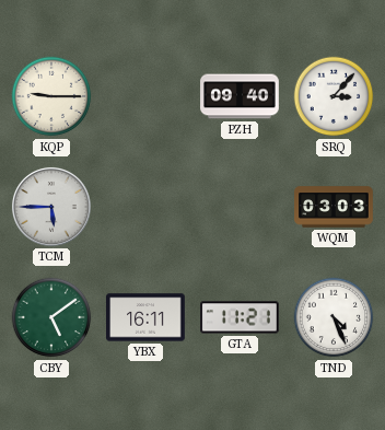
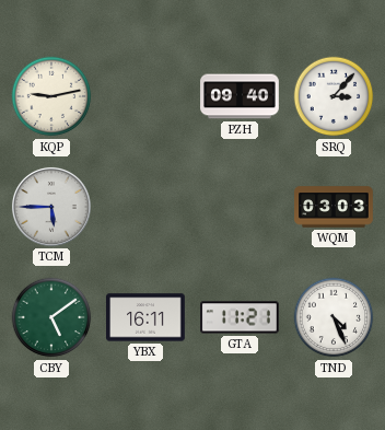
KQP: 9:15 -> 9:13 (51, 96)
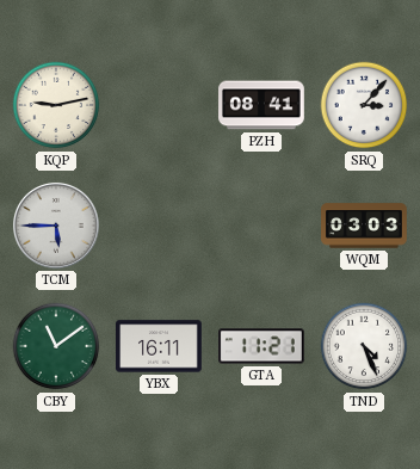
PZH: 09:40 -> 08:41 (261, 105)
CBY: 5:09 -> 11:09 (56, 346)
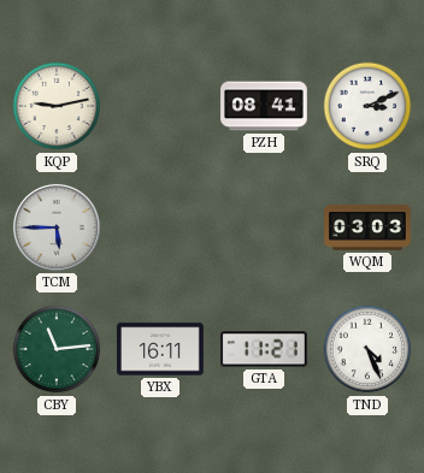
SRQ: 3:07 -> 3:11 (367, 106)
CBY: 11:09 -> 11:14 (57, 349)
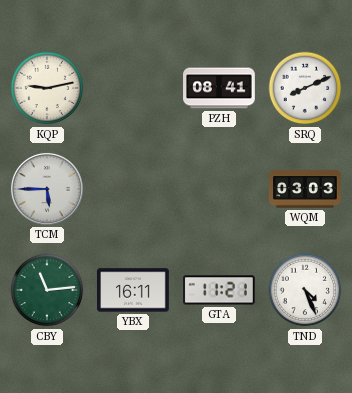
SRQ: 3:11 -> 8:11 (305, 88)
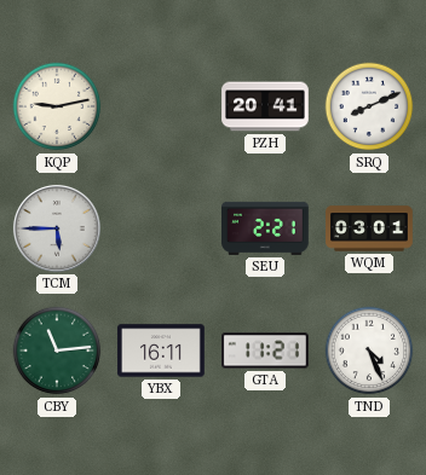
PZH: 08:41 -> 20:41 (265, 106)
SEU: none -> 2:21 (266, 228)
WQM: 03:03 -> 03:01 (369, 228)
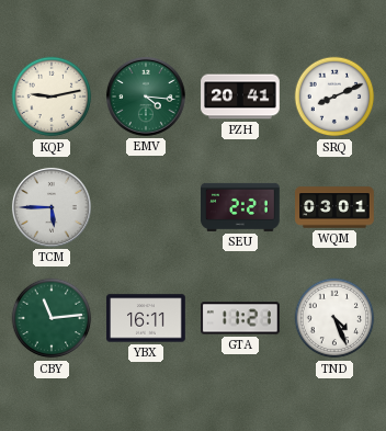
EMV: none -> 4:16 (146, 97)
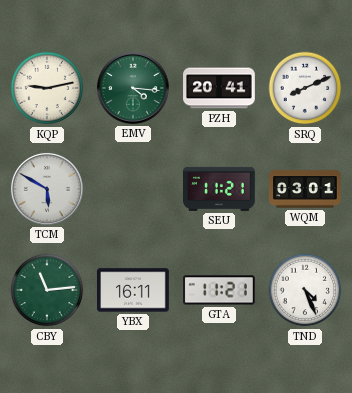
TCM: 5:45 -> 5:50 (47, 189)
SEU: 2:21 -> 11:21 (220, 189)
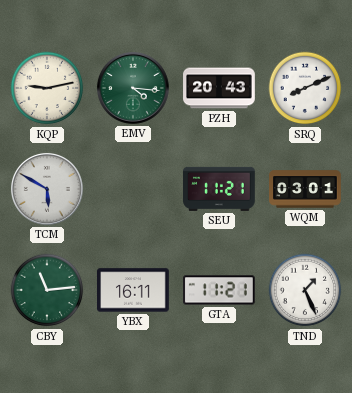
PZH: 20:41 -> 20:43 (219, 88)
TND: 4:26 -> 1:26 (305, 290)
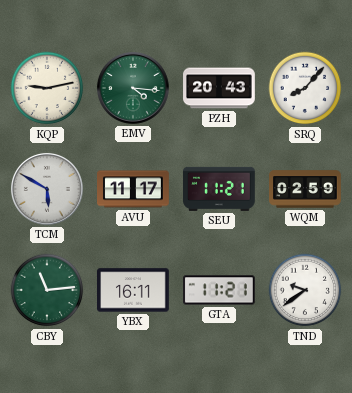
SRQ: 8:11 -> 8:07 (305, 88)
AVU: none -> 11:17 (134, 189)
WQM: 03:01 -> 02:59 (305, 189)
TND: 1:26 -> 9:39 (305, 290)
